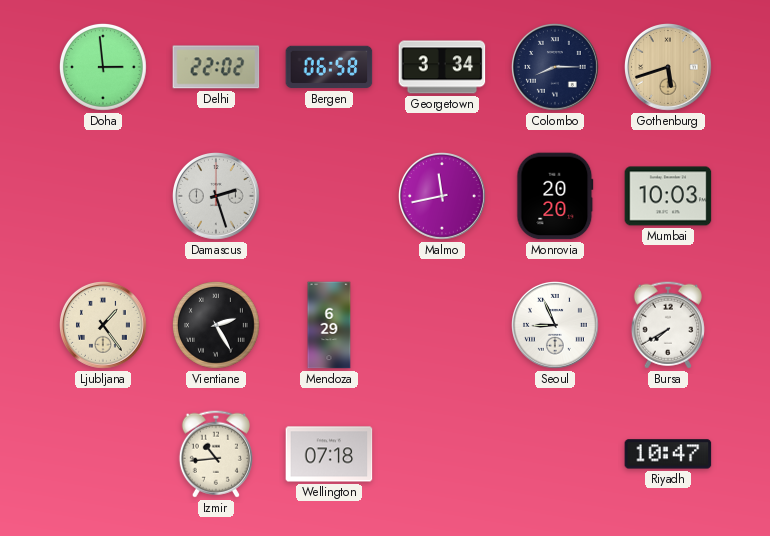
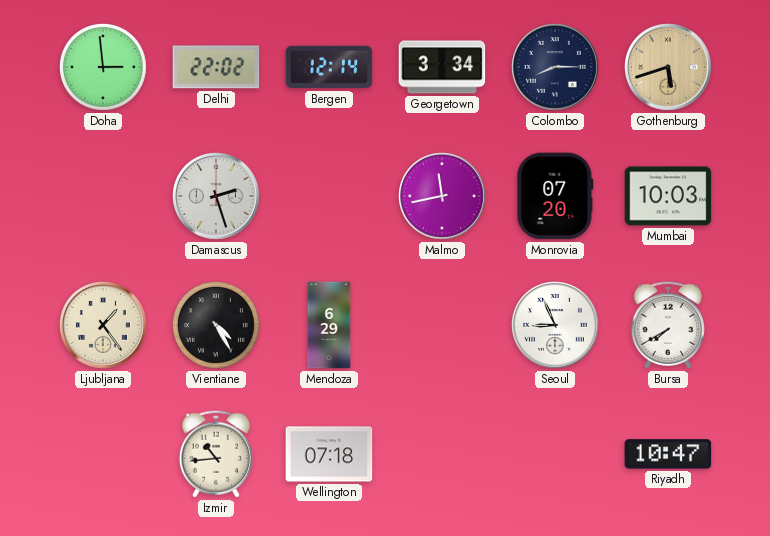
Bergen: 06:58 -> 12:14 (329, 67)
Monrovia: 20:20 -> 07:20 (555, 196)
Vientiane: 2:25 -> 4:25 (216, 325)
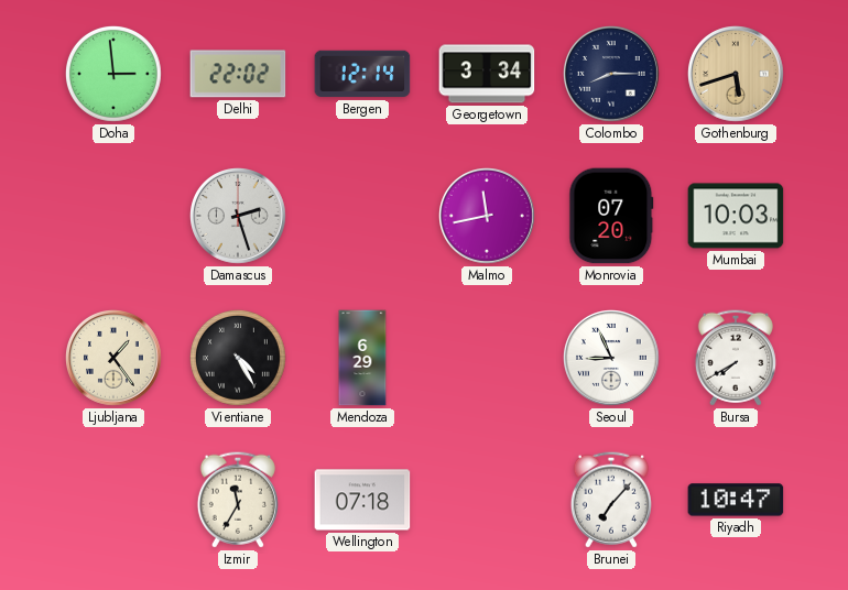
Izmir: 10:44 -> 11:35 (238, 500)
Brunei: none -> 7:07 (611, 500)
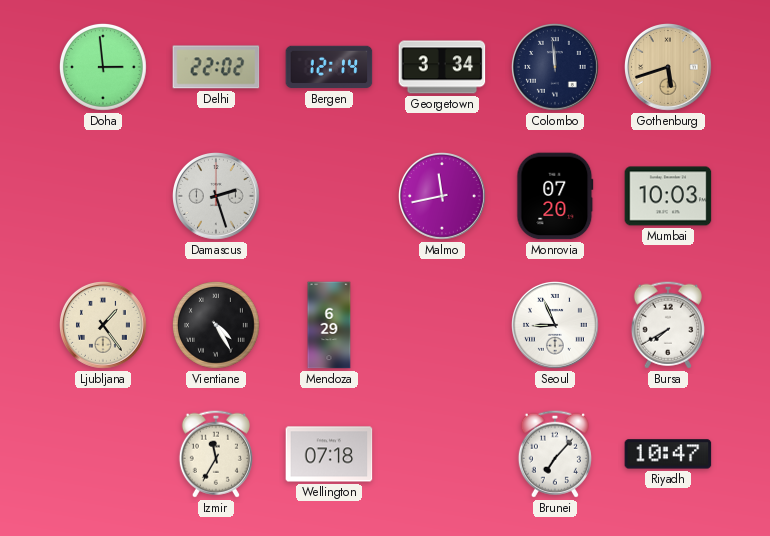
Colombo: 8:15 -> 11:59 (556, 68)
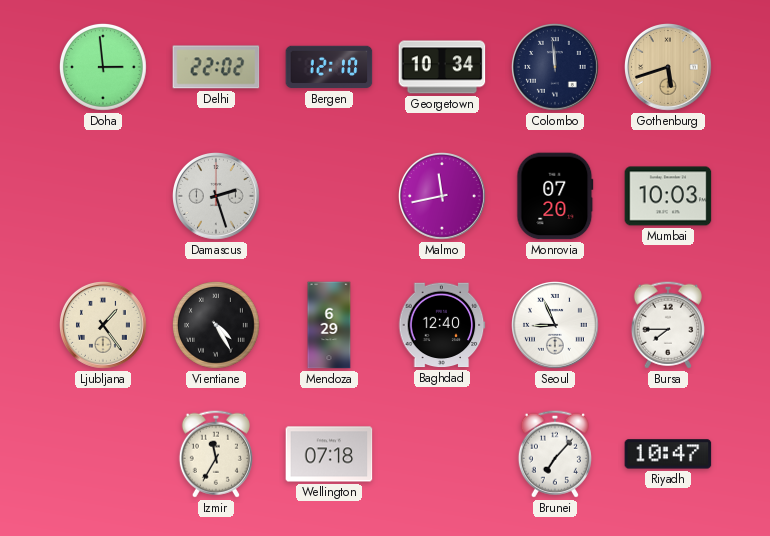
Bergen: 12:14 -> 12:10 (329, 67)
Georgetown: 3:34 -> 10:34 (442, 67)
Baghdad: none -> 12:40 (442, 325)
Bursa: 7:40 -> 7:45 (668, 325)
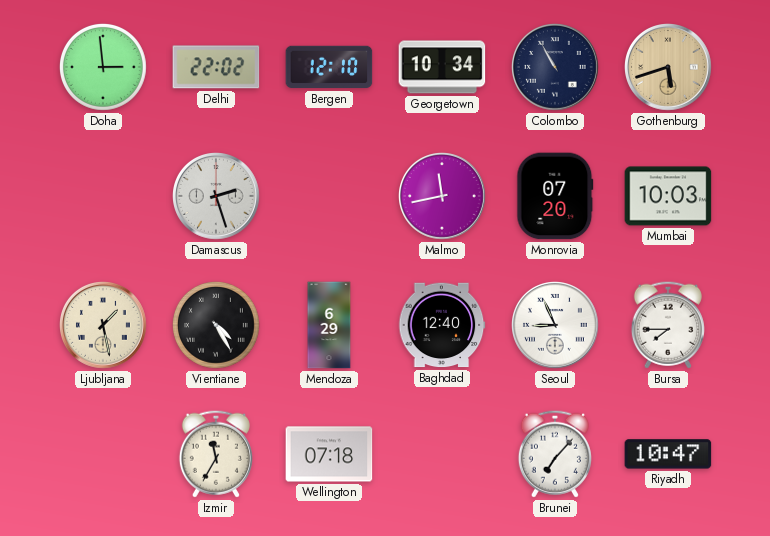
Colombo: 11:59 -> 10:55 (556, 68)
Ljubljana: 1:24 -> 1:28 (104, 326)
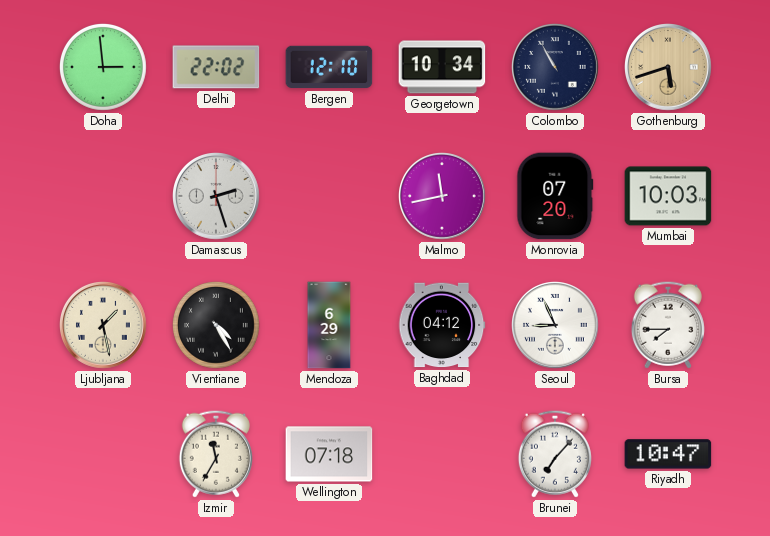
Baghdad: 12:40 -> 04:12 (442, 325)
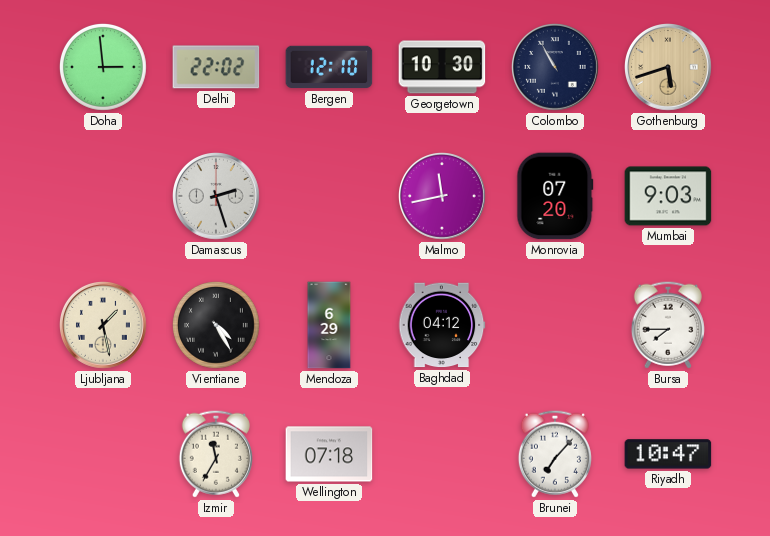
Georgetown: 10:34 -> 10:30 (442, 67)
Mumbai: 10:03 -> 9:03 (668, 196)
Seoul: 8:56 -> none (556, 326)
